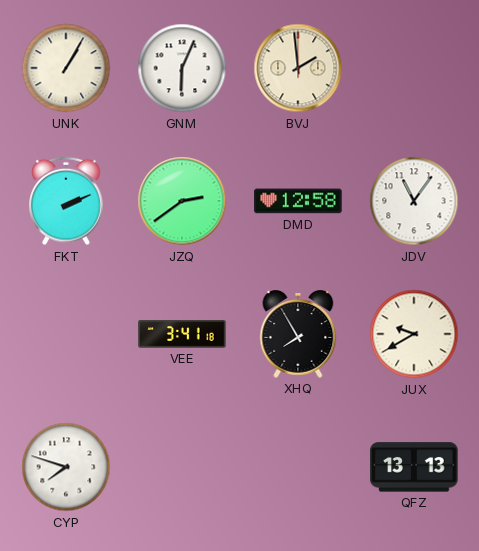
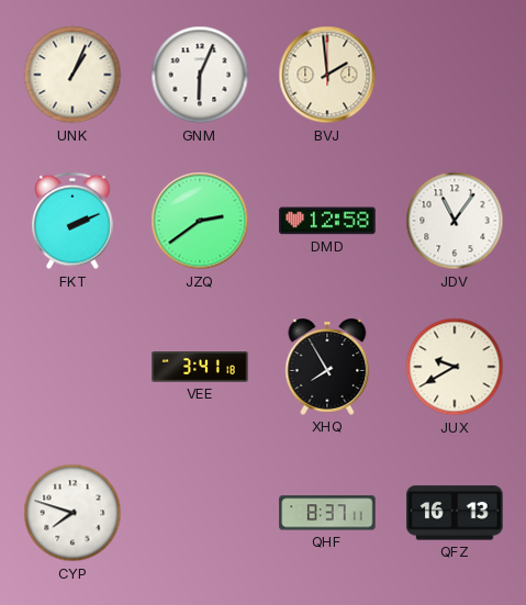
UNK: 1:05 -> 1:04 (72, 75)
QHF: none -> 8:37 (327, 513)
QFZ: 13:13 -> 16:13 (455, 513)
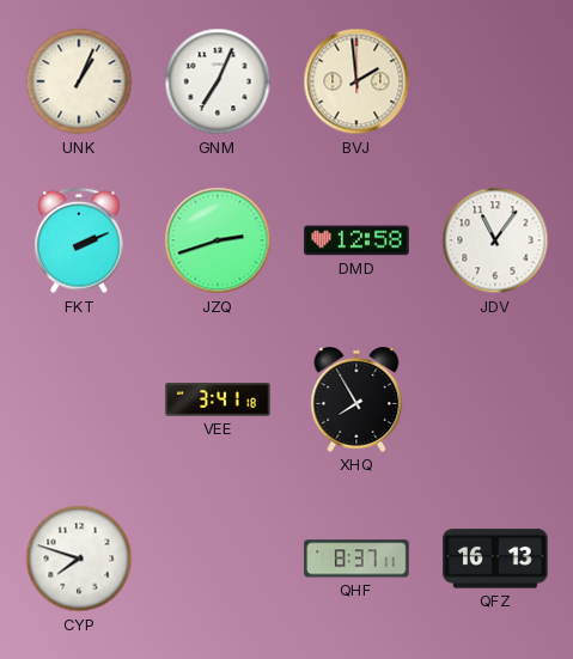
GNM: 6:04 -> 7:04 (218, 81)
JZQ: 2:39 -> 2:42 (218, 240)
JUX: 9:40 -> none (455, 367)
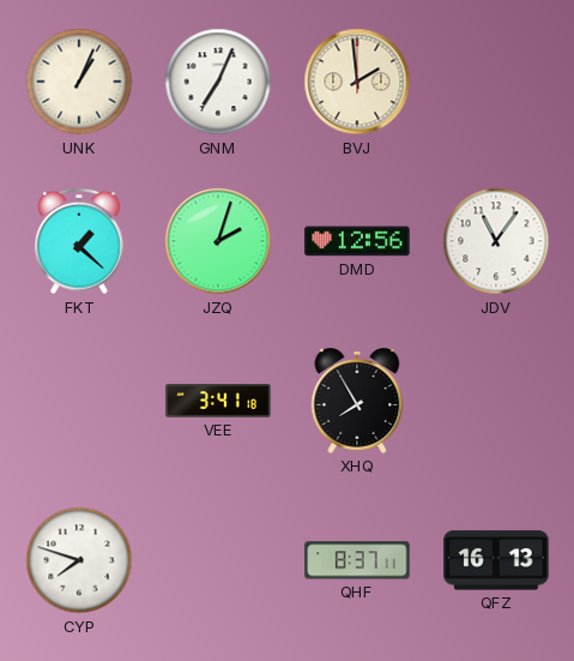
FKT: 2:11 -> 1:22 (79, 241)
JZQ: 2:42 -> 2:03 (218, 241)
DMD: 12:58 -> 12:56 (357, 241)
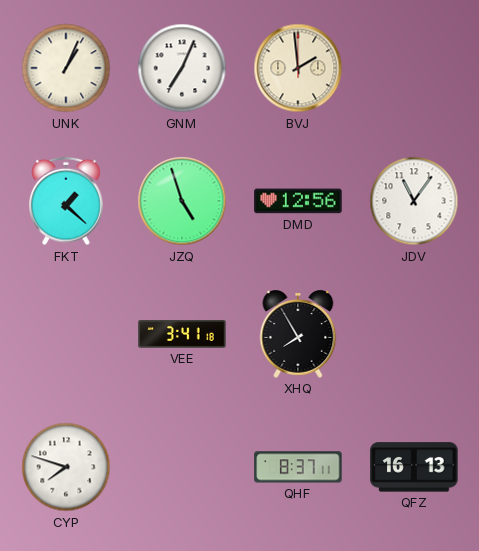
JZQ: 2:03 -> 4:57 (182, 201)
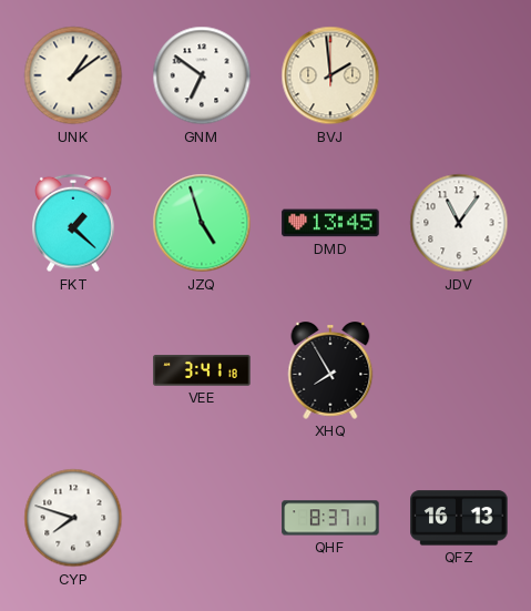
UNK: 1:04 -> 1:09 (73, 75)
GNM: 7:04 -> 6:51 (202, 75)
DMD: 12:56 -> 13:45 (330, 223)
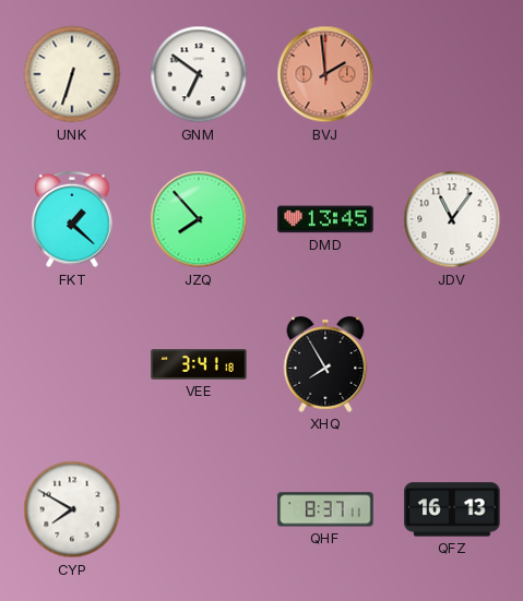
UNK: 1:09 -> 6:33 (72, 74)
BVJ dial: cream -> salmon (325, 74)
JZQ: 4:57 -> 7:53 (199, 219)
CYP: 7:48 -> 7:50 (72, 509)
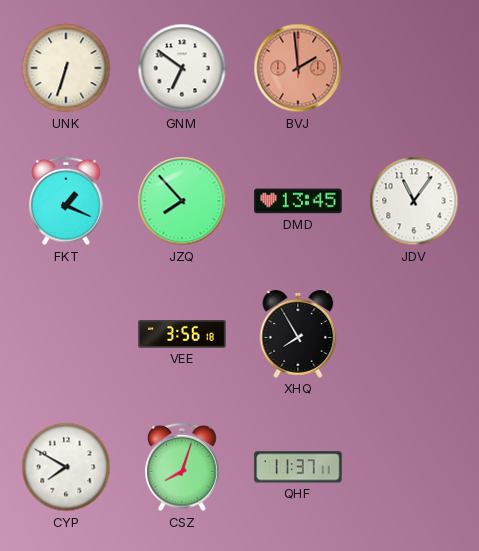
FKT: 1:22 -> 1:19 (66, 201)
VEE: 3:41 -> 3:56 (182, 335)
CSZ: none -> 8:03 (182, 467)
QHF: 8:37 -> 11:37 (298, 467)
QFZ: 16:13 -> none (452, 509)
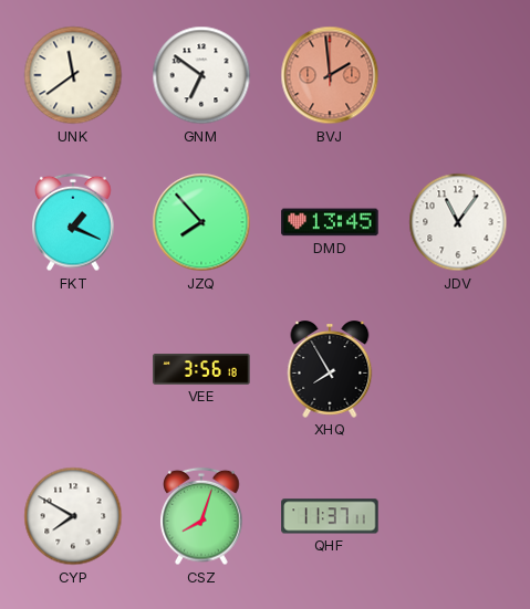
UNK: 6:33 -> 11:39 (73, 75)
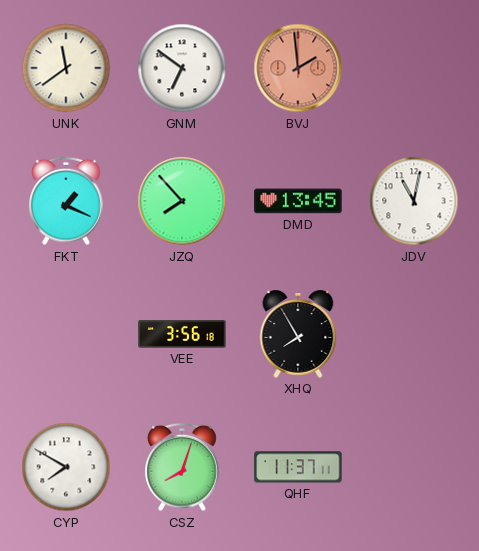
JDV: 11:06 -> 11:02 (414, 201)
